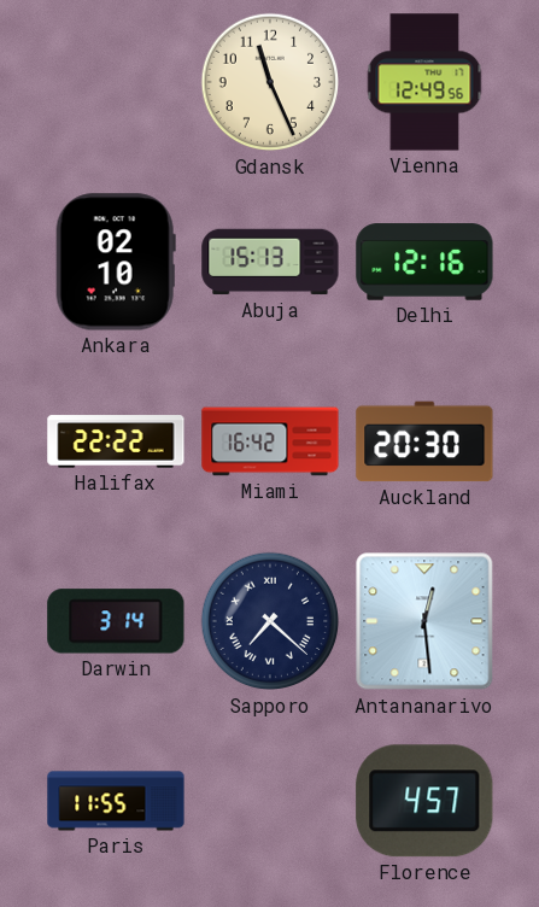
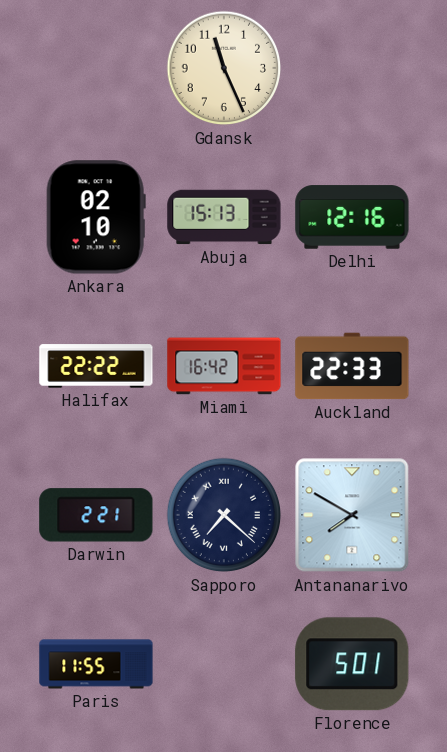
Vienna: 12:49 -> none (424, 82)
Auckland: 20:30 -> 22:33 (352, 366)
Darwin: 3:14 -> 2:21 (96, 515)
Antananarivo: 12:29 -> 7:50 (352, 515)
Florence: 4:57 -> 5:01 (352, 664)
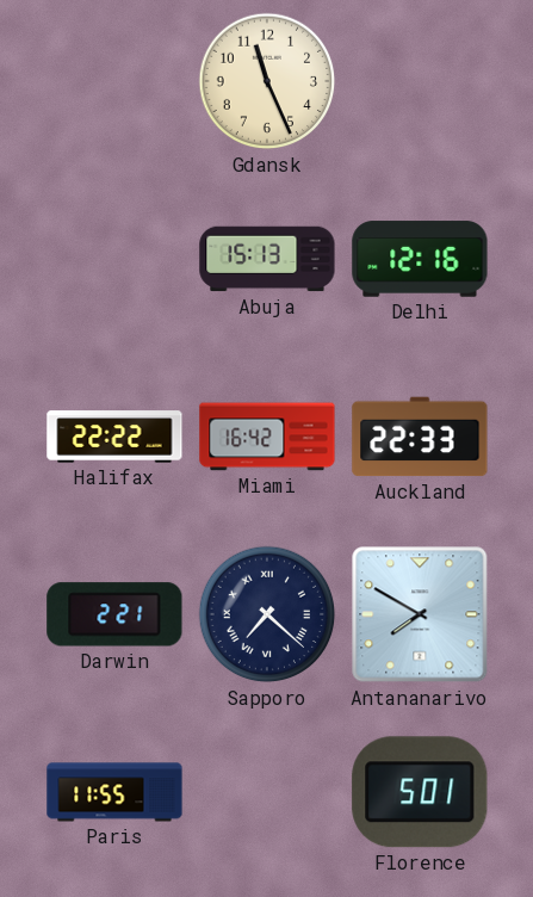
Ankara: 02:10 -> none (96, 217)
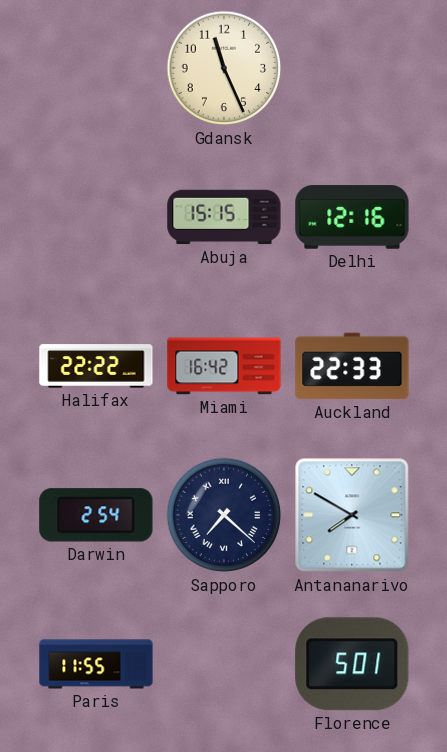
Abuja: 15:13 -> 15:15 (224, 217)
Darwin: 2:21 -> 2:54 (96, 515)
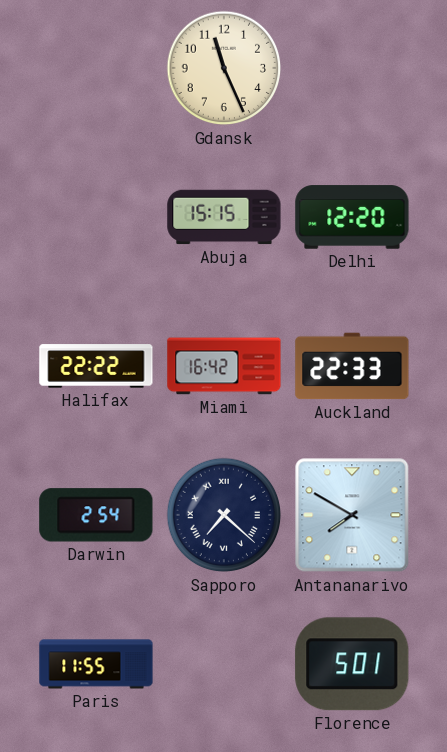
Delhi: 12:16 -> 12:20 (352, 217)
